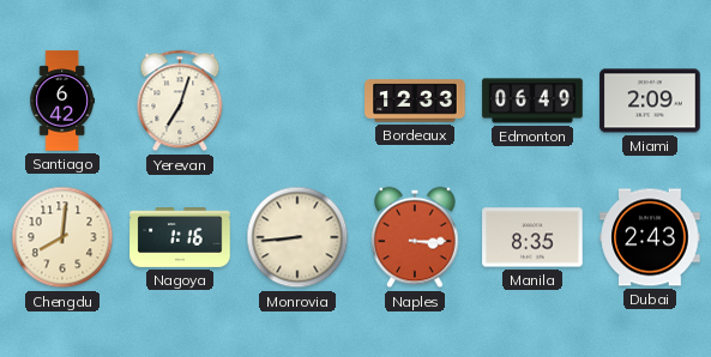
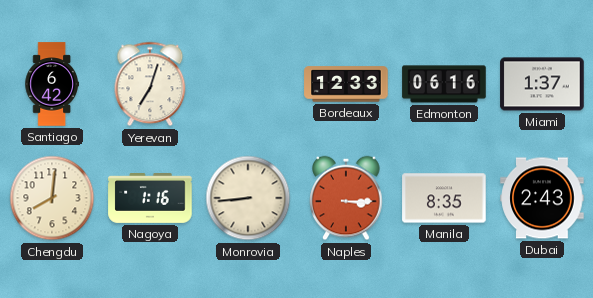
Edmonton: 06:49 -> 06:16 (444, 84)
Miami: 2:09 -> 1:37 (542, 84)
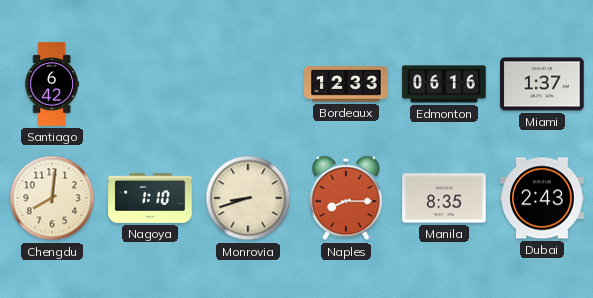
Yerevan: 7:03 -> none (150, 84)
Nagoya: 1:16 -> 1:10 (150, 199)
Monrovia: 8:44 -> 8:42 (248, 198)
Naples: 3:15 -> 8:15 (346, 198)
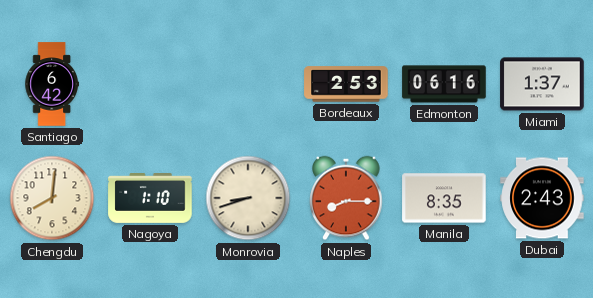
Bordeaux: 12:33 -> 2:53 (346, 84)
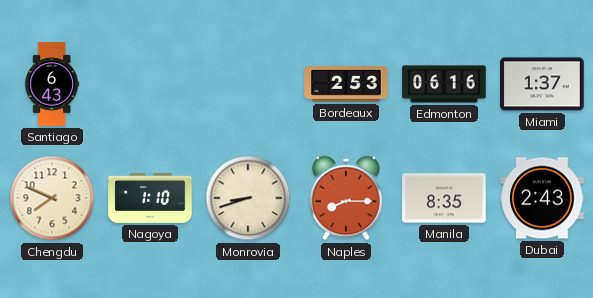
Santiago: 6:42 -> 6:43 (51, 84)
Chengdu: 8:01 -> 7:49 (52, 198)
